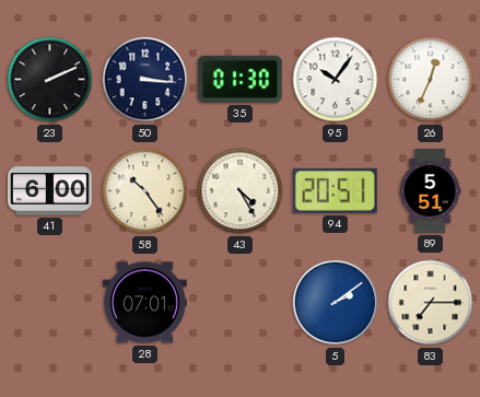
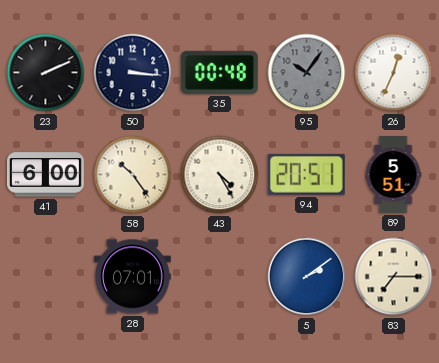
35: 01:30 -> 00:48 (219, 72)
95 dial: white -> grey (307, 73)
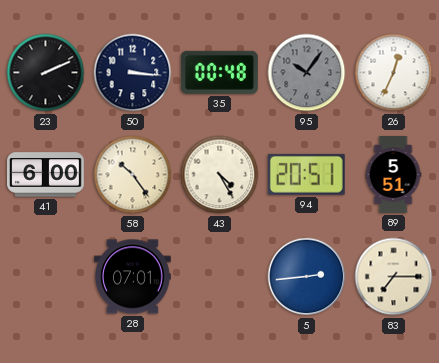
5: 2:09 -> 2:44 (307, 277)
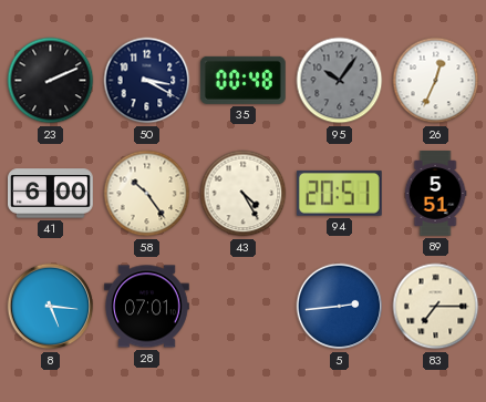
50: 3:16 -> 3:20 (147, 81)
8: none -> 5:16 (51, 307)
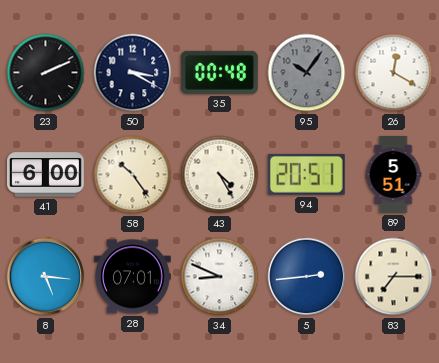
26: 12:34 -> 12:20 (394, 73)
34: none -> 8:49 (220, 277)
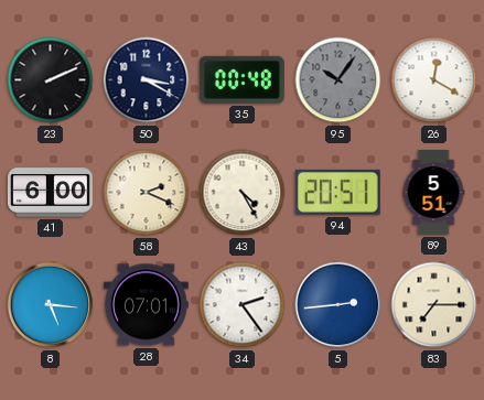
58: 10:24 -> 2:19 (147, 193)
34: 8:49 -> 2:24 (243, 305)
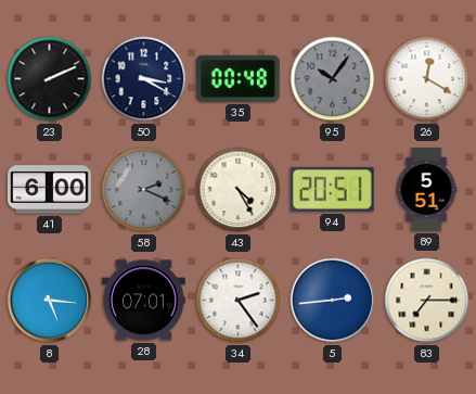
58 dial: cream -> grey (144, 190)
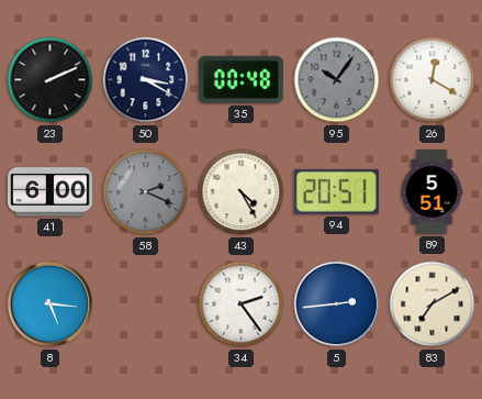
28: 07:01 -> none (144, 301)
83: 7:15 -> 7:10 (433, 304)
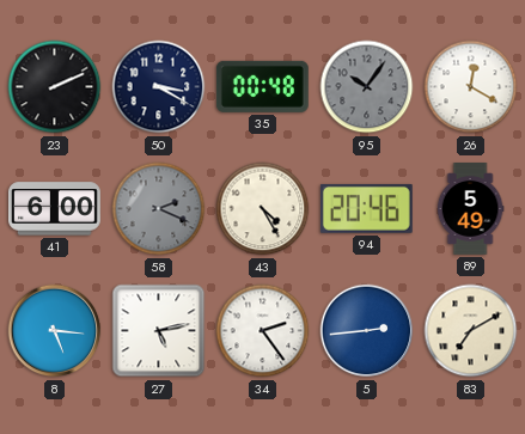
94: 20:51 -> 20:46 (366, 208)
89: 5:51 -> 5:49 (470, 209)
27: none -> 5:13 (159, 331)
